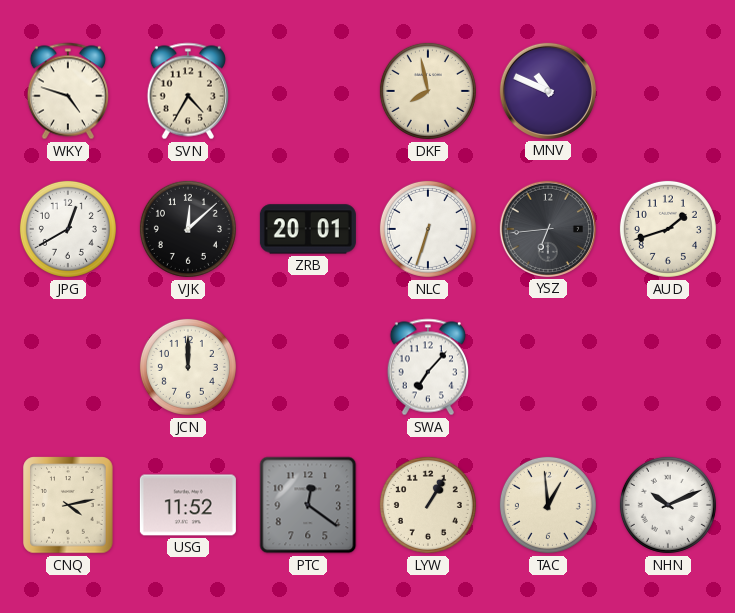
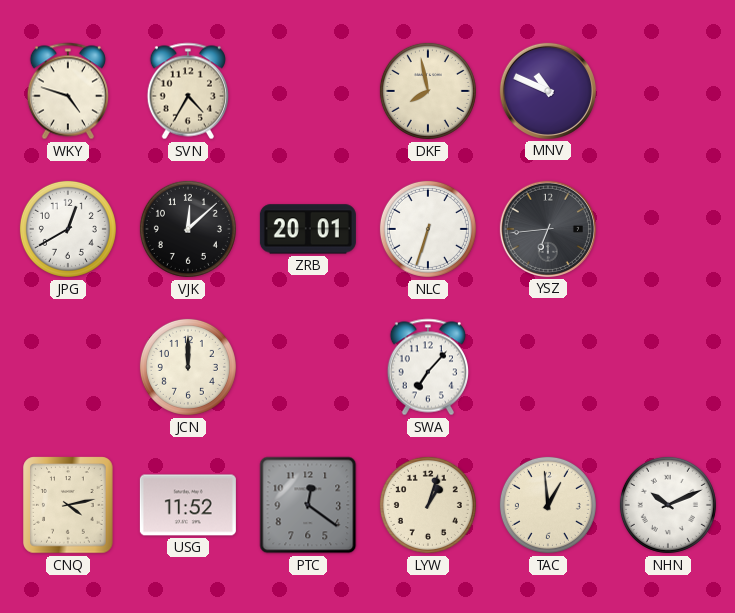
AUD: 1:42 -> none (668, 229)
LYW: 1:05 -> 1:03 (428, 505)
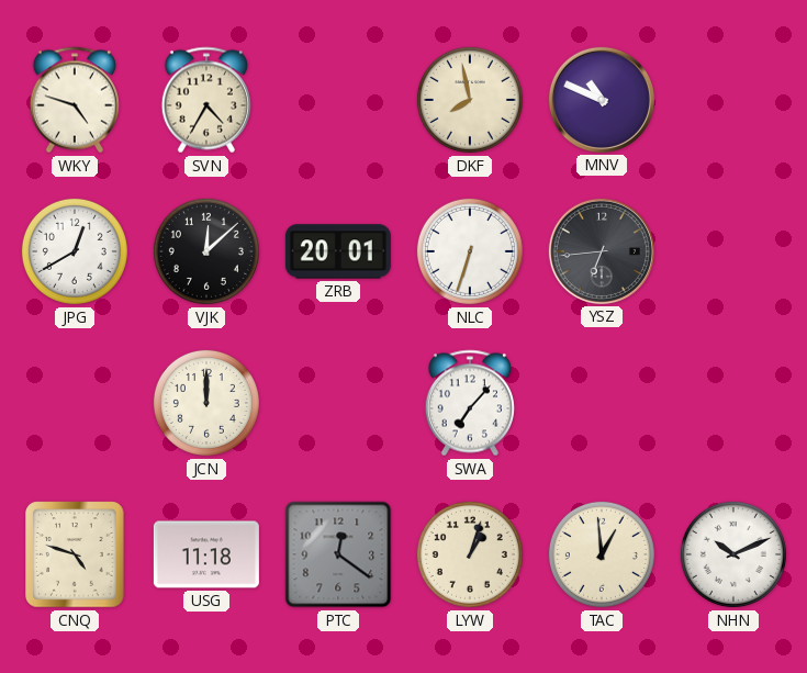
CNQ: 4:13 -> 4:48 (75, 554)
USG: 11:52 -> 11:18 (206, 554)
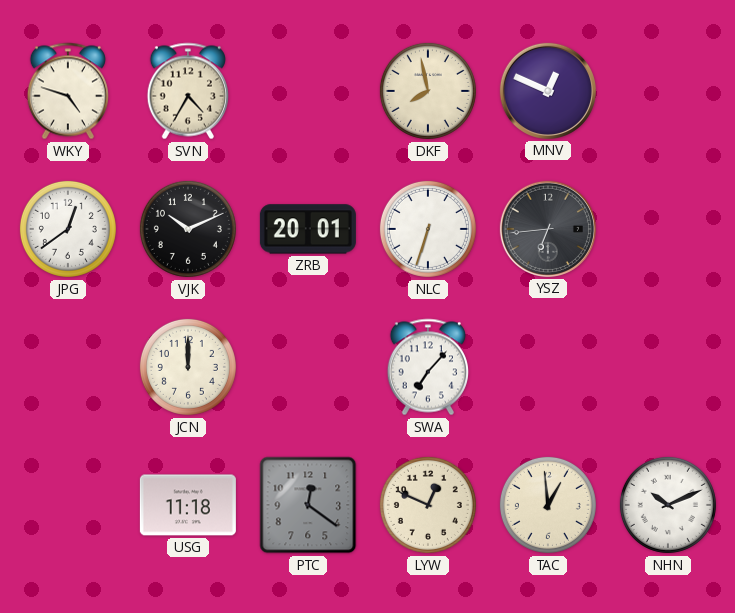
MNV: 10:49 -> 12:49 (548, 91)
JPG: 12:40 -> 12:39 (68, 229)
VJK: 12:08 -> 10:11 (188, 229)
CNQ: 4:48 -> none (75, 554)
LYW: 1:03 -> 12:49 (428, 505)
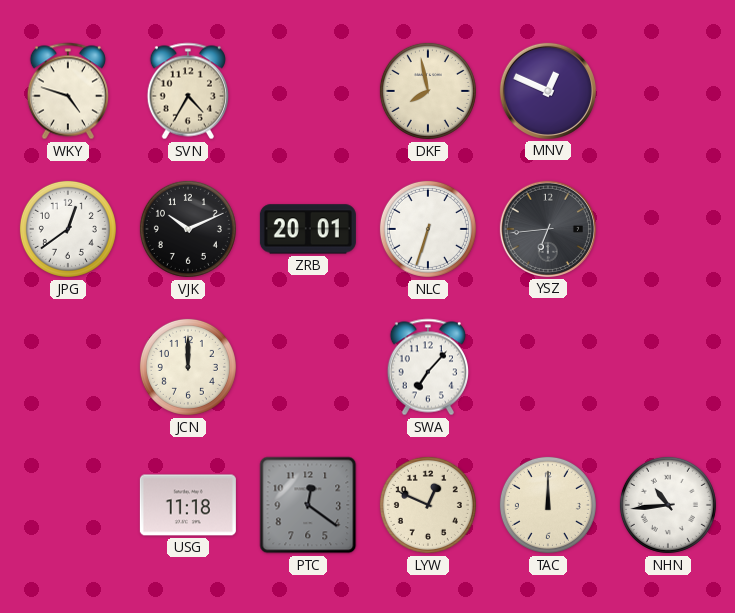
TAC: 12:59 -> 12:00 (548, 505)
NHN: 10:11 -> 10:44 (668, 505)
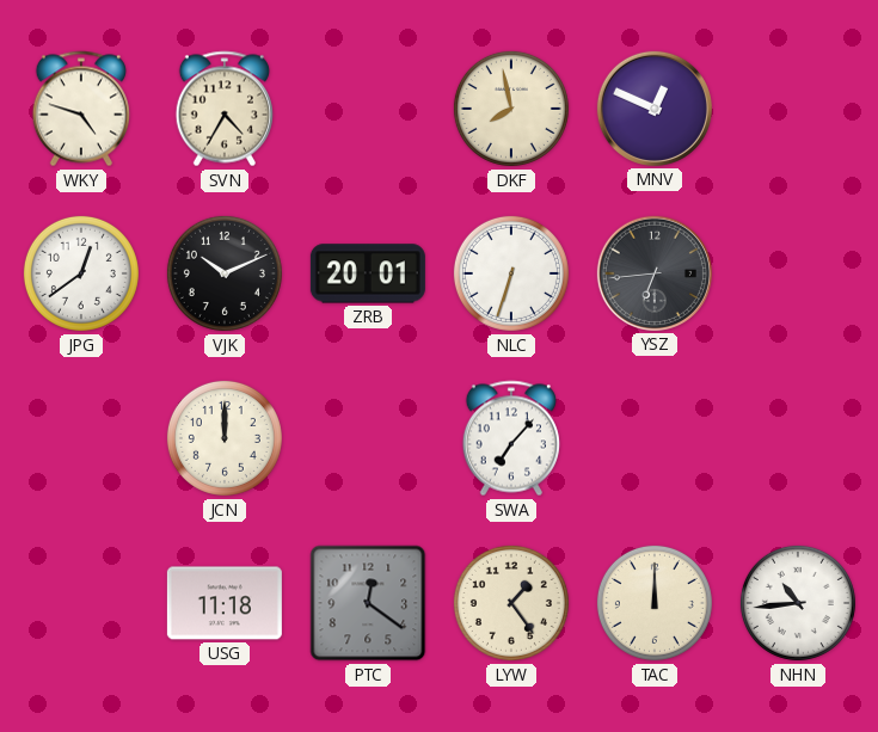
LYW: 12:49 -> 1:24 (511, 603)
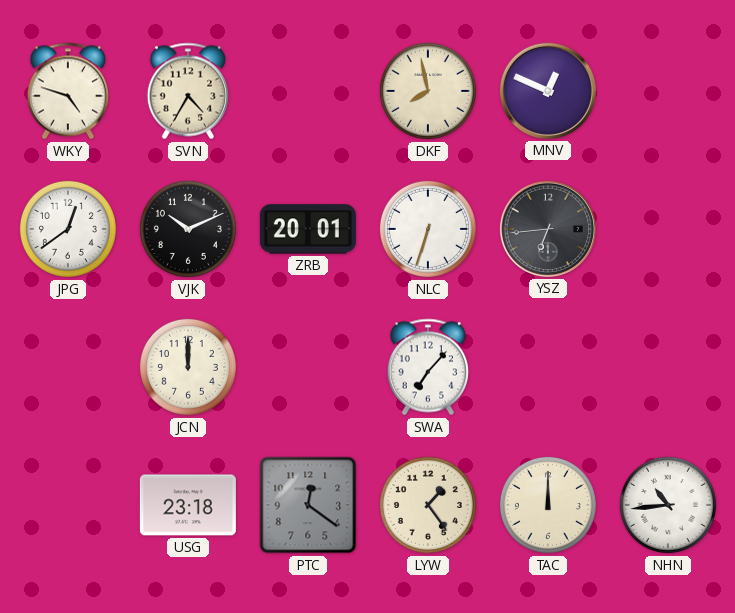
USG: 11:18 -> 23:18 (188, 505)
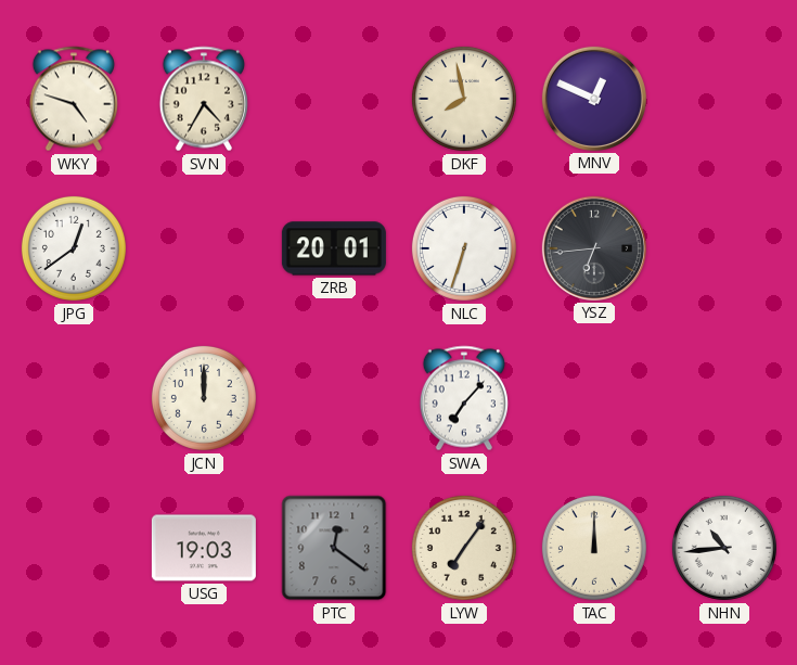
VJK: 10:11 -> none (188, 229)
USG: 23:18 -> 19:03 (204, 548)
LYW: 1:24 -> 7:06 (464, 548)
